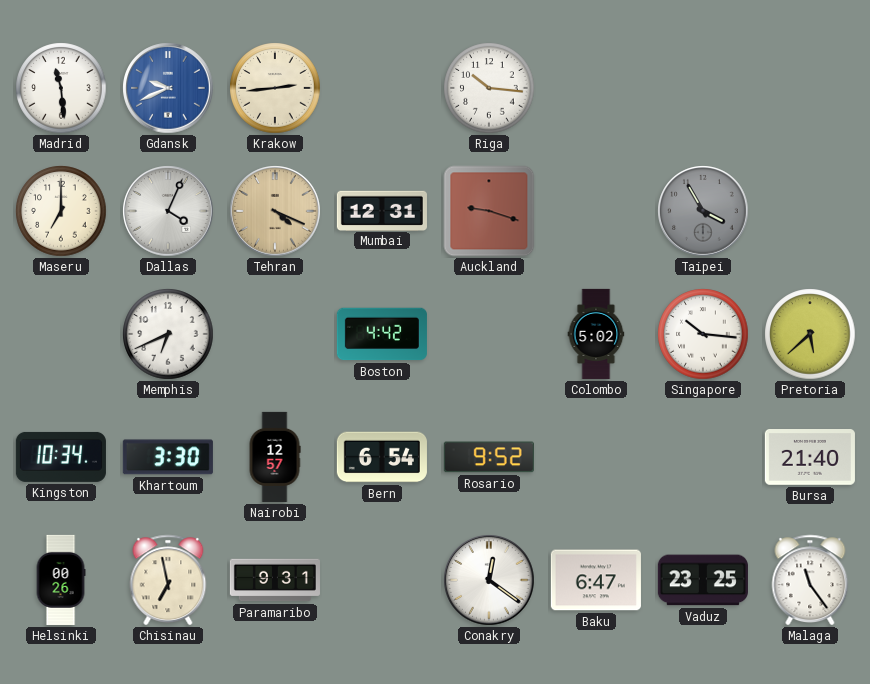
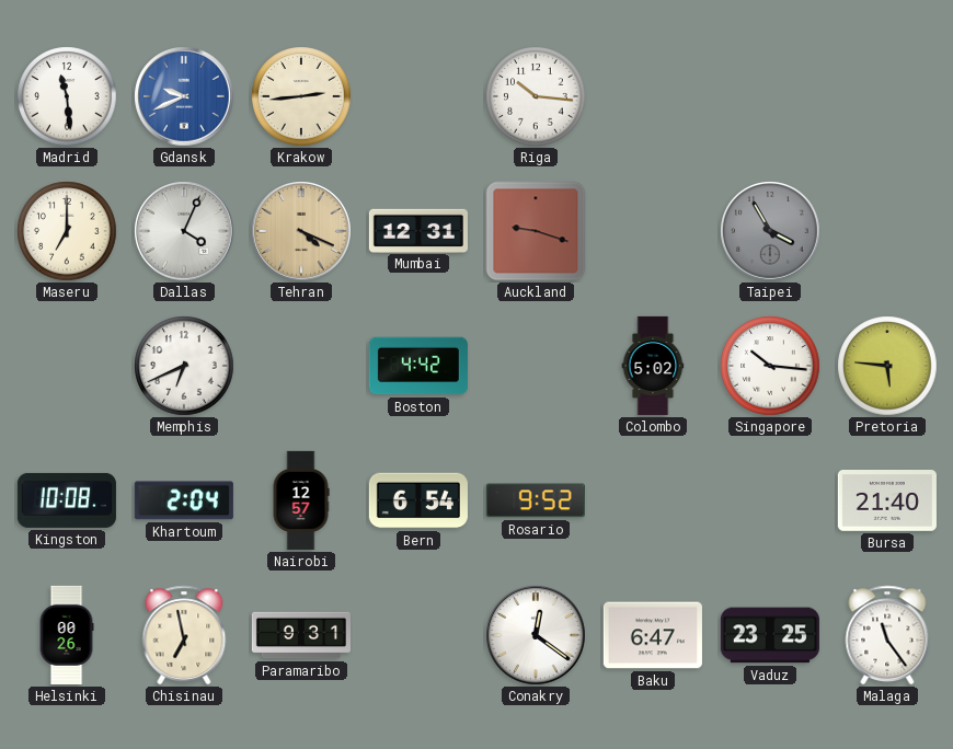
Pretoria: 5:38 -> 5:46 (887, 366)
Kingston: 10:34 -> 10:08 (67, 500)
Khartoum: 3:30 -> 2:04 (184, 500)
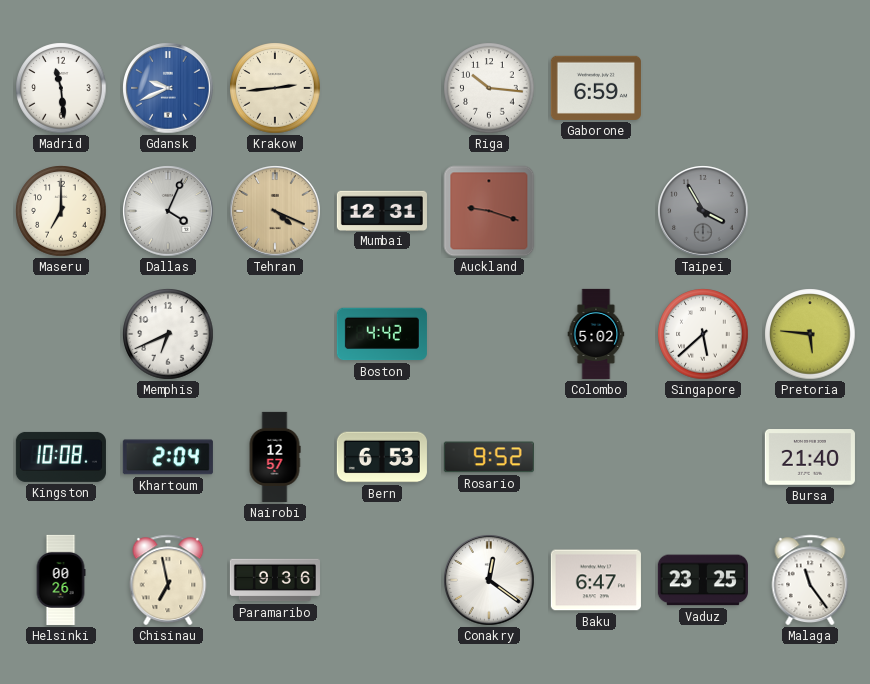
Gaborone: none -> 6:59 (596, 88)
Singapore: 10:16 -> 5:38 (703, 334)
Bern: 6:54 -> 6:53 (382, 457)
Paramaribo: 9:31 -> 9:36 (275, 580)
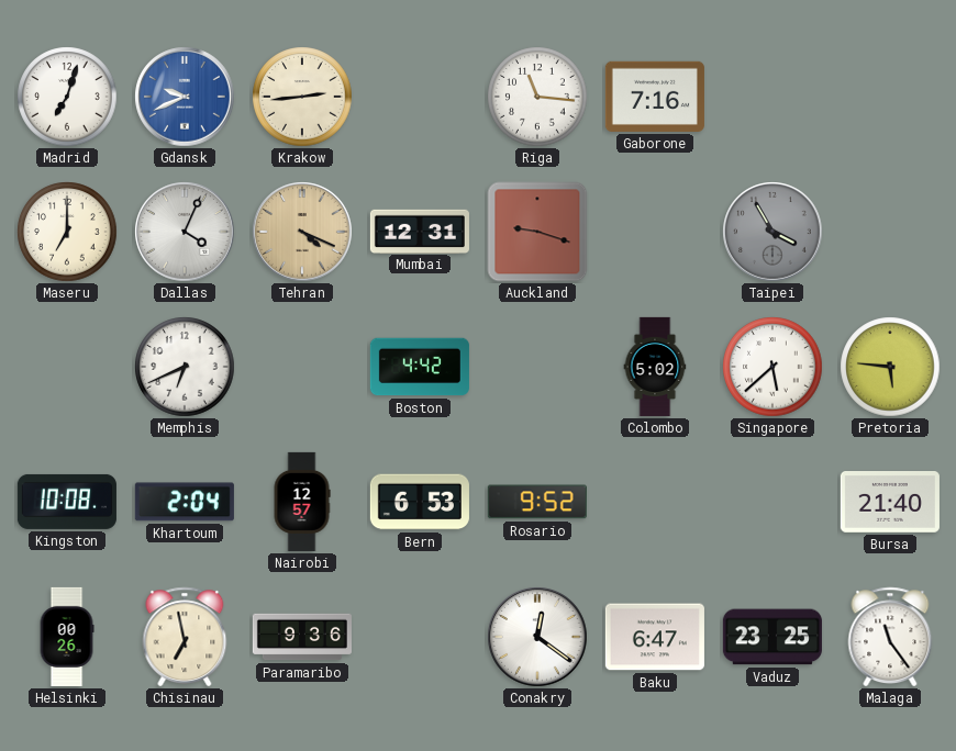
Madrid: 11:29 -> 7:03 (67, 97)
Riga: 10:16 -> 11:16 (537, 97)
Gaborone: 6:59 -> 7:16 (655, 97)
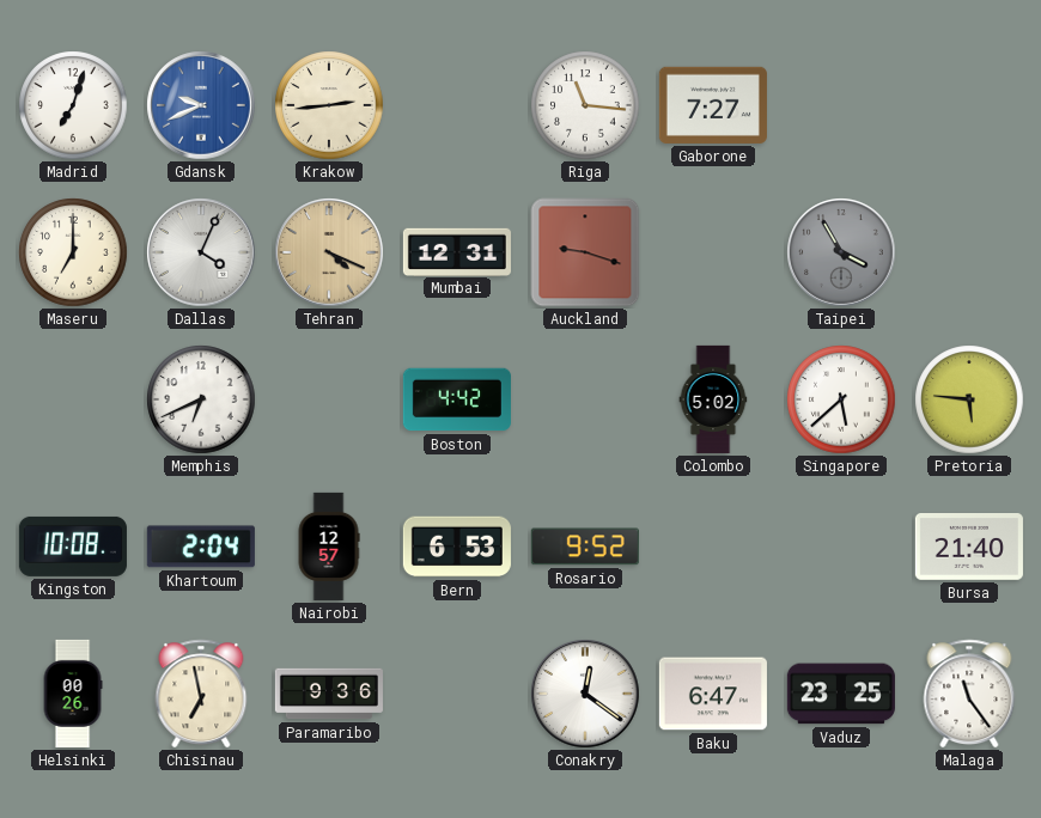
Gaborone: 7:16 -> 7:27 (713, 105)
